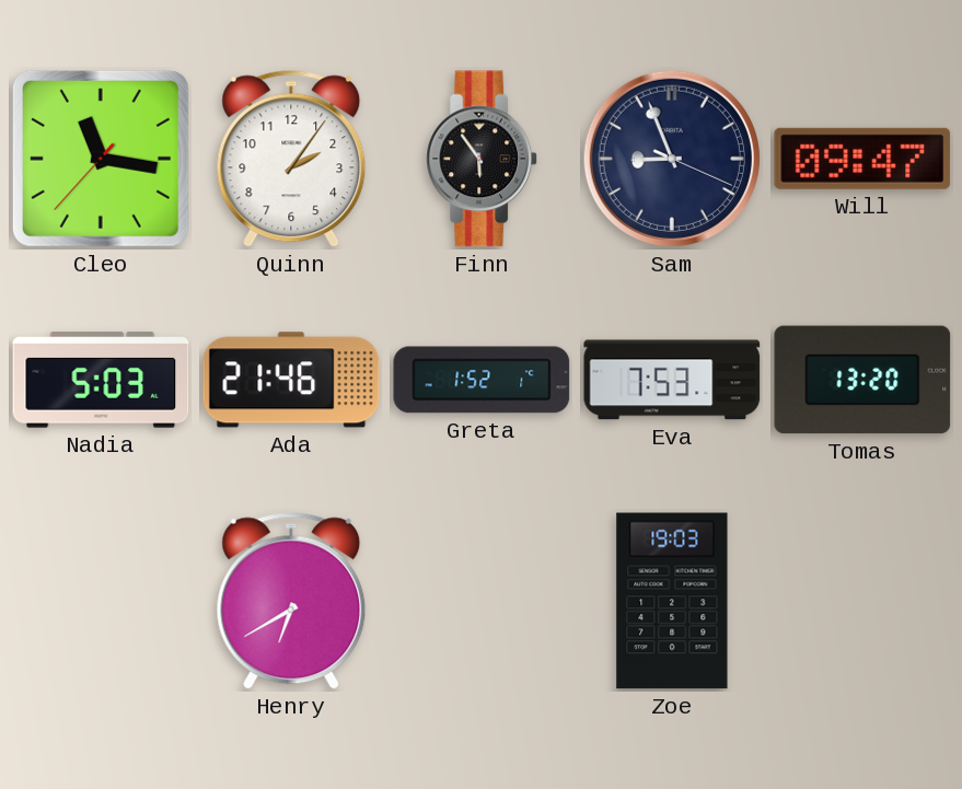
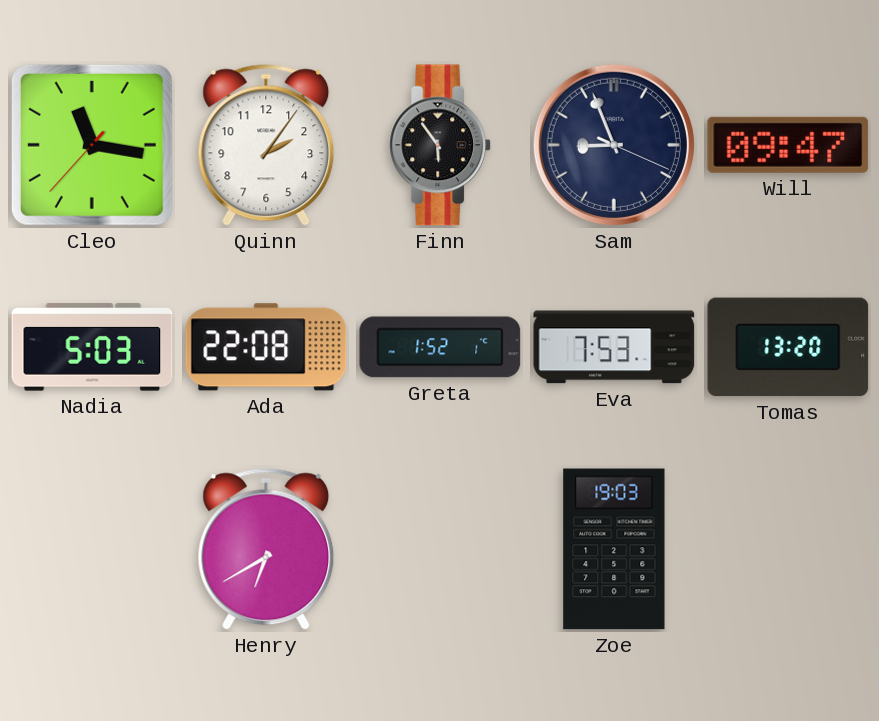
Ada: 21:46 -> 22:08 (266, 347)
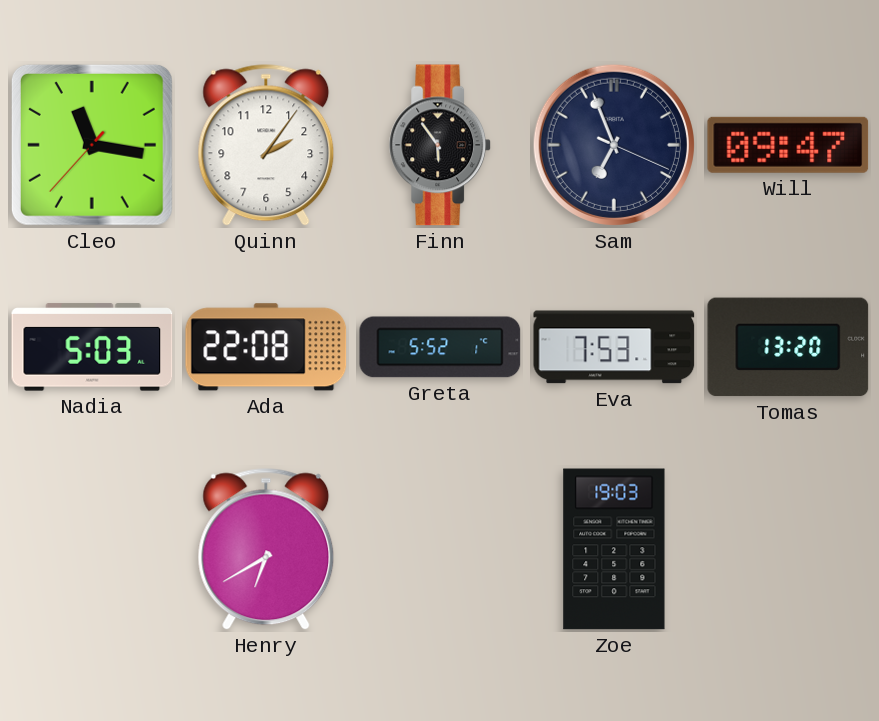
Sam: 8:56 -> 6:56 (614, 145)
Greta: 1:52 -> 5:52 (440, 347)
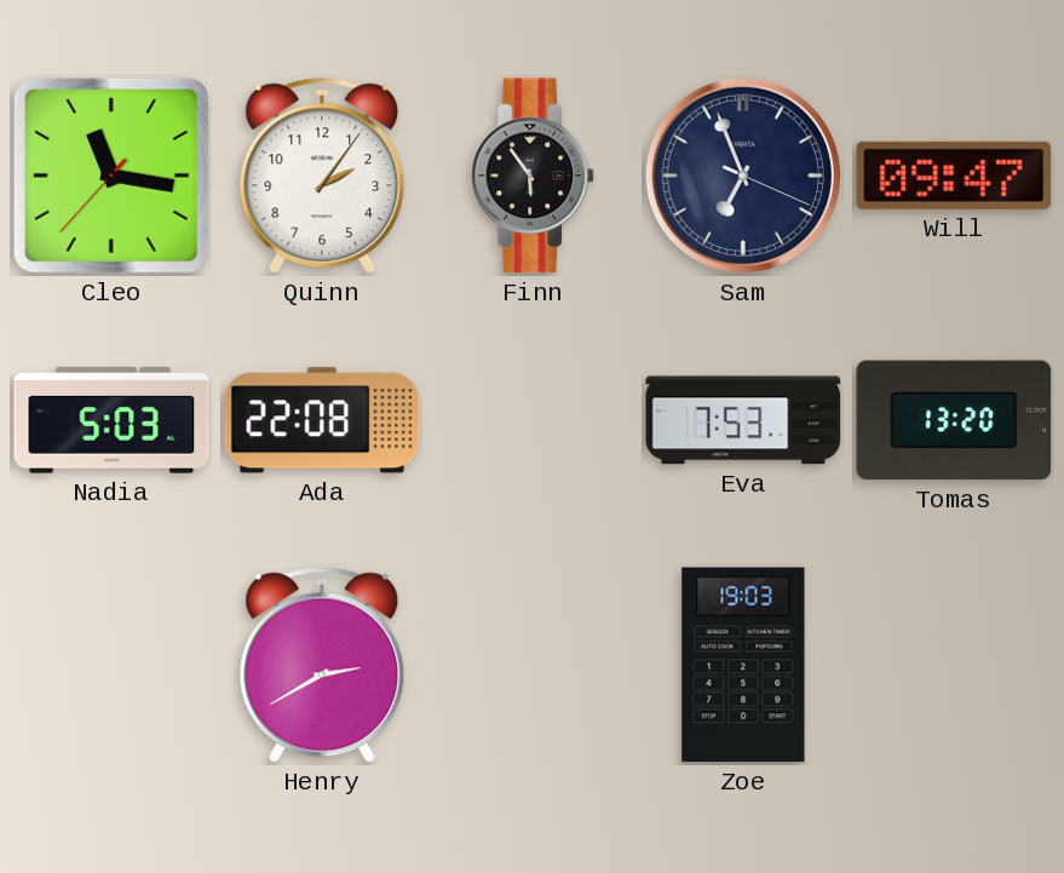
Greta: 5:52 -> none (440, 347)
Henry: 6:40 -> 2:40 (322, 665)
